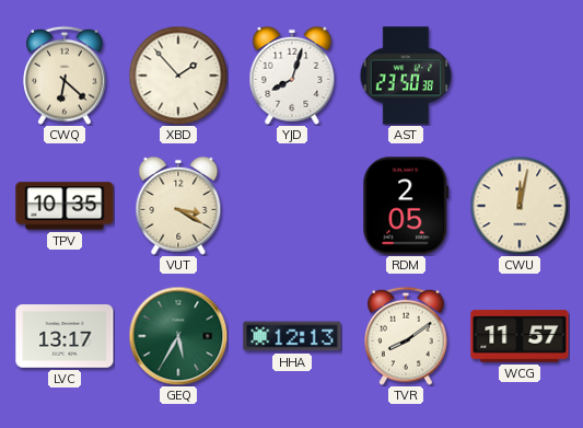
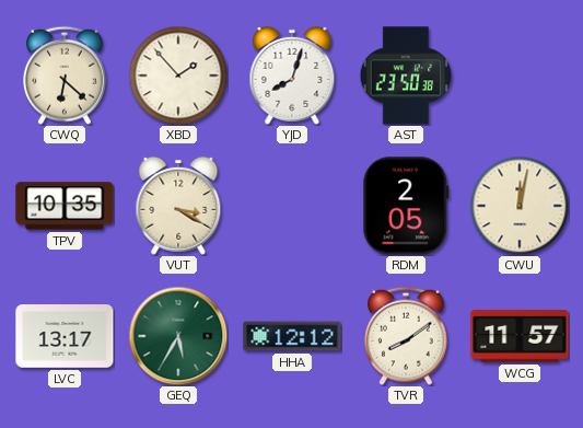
HHA: 12:13 -> 12:12 (292, 336)
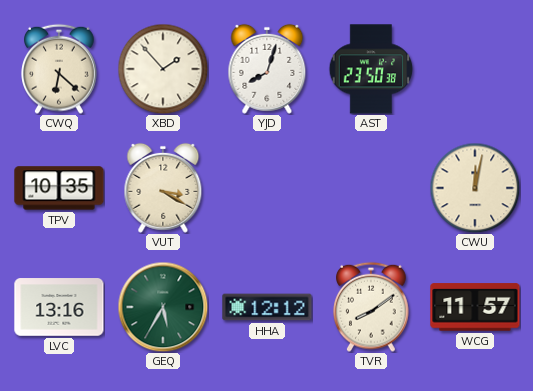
RDM: 2:05 -> none (406, 206)
LVC: 13:17 -> 13:16 (59, 307)
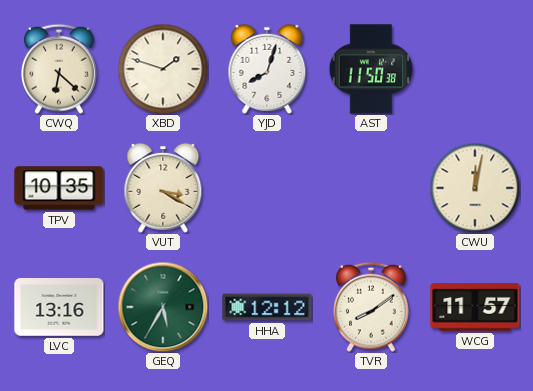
XBD: 1:53 -> 1:48 (163, 69)
AST: 23:50 -> 11:50 (371, 69)
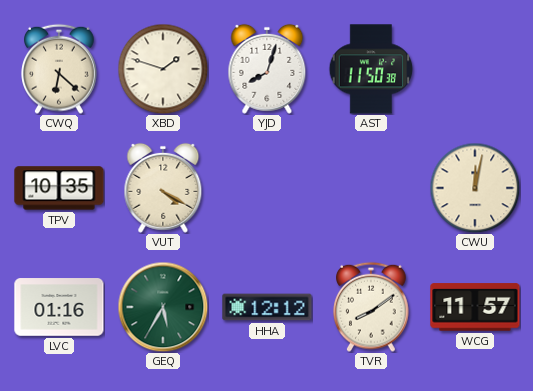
VUT: 3:20 -> 4:20 (163, 188)
LVC: 13:16 -> 01:16 (59, 307)
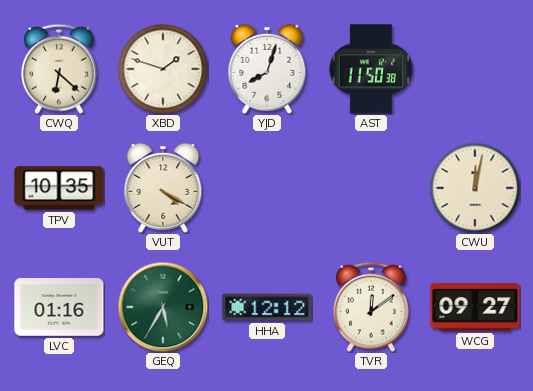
TVR: 8:09 -> 12:09 (371, 307)
WCG: 11:57 -> 09:27 (475, 307)
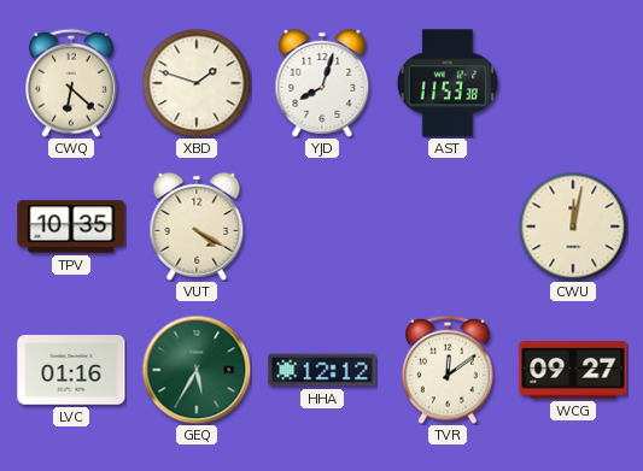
AST: 11:50 -> 11:53 (448, 83)
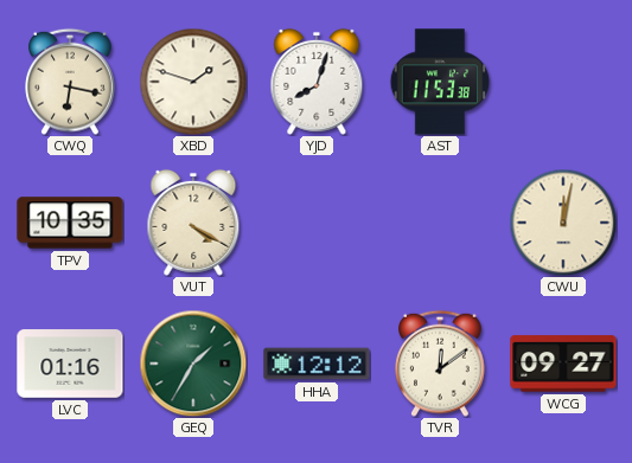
CWQ: 6:22 -> 6:17 (70, 82)
GEQ: 5:35 -> 1:35 (193, 364)
